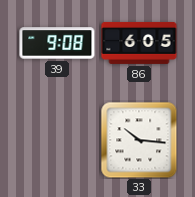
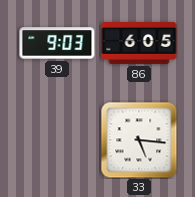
39: 9:08 -> 9:03 (57, 43)
33: 10:16 -> 5:16 (139, 140)
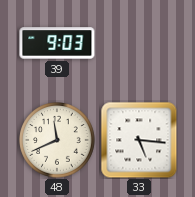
86: 6:05 -> none (139, 43)
48: none -> 11:41 (57, 140)
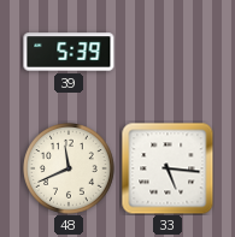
39: 9:03 -> 5:39 (69, 52)
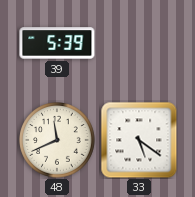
33: 5:16 -> 5:21 (139, 140)
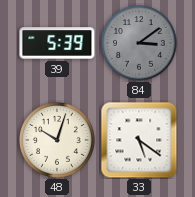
84: none -> 3:09 (139, 43)
48: 11:41 -> 10:03 (57, 140)
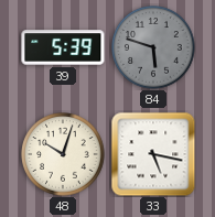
84: 3:09 -> 5:48 (153, 47)
33: 5:21 -> 5:17 (153, 154)
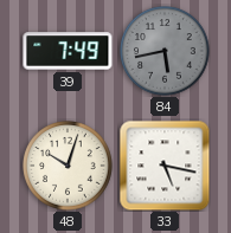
39: 5:39 -> 7:49 (68, 51)
84: 5:48 -> 5:43 (165, 51)
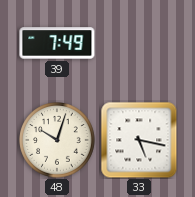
84: 5:43 -> none (165, 51)
